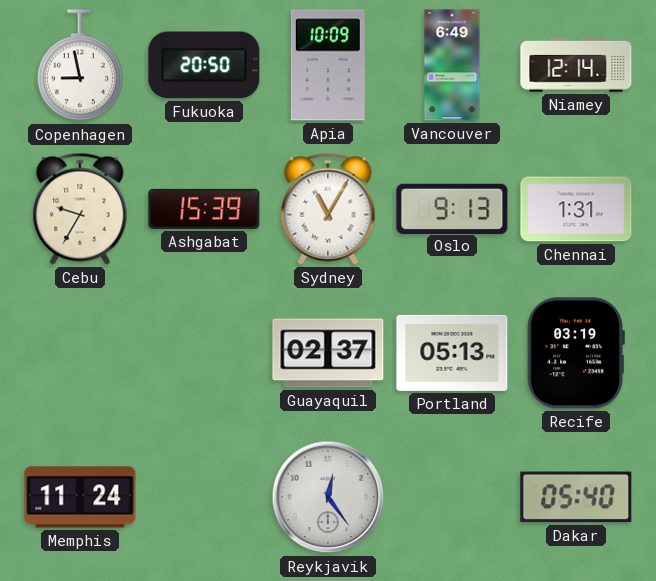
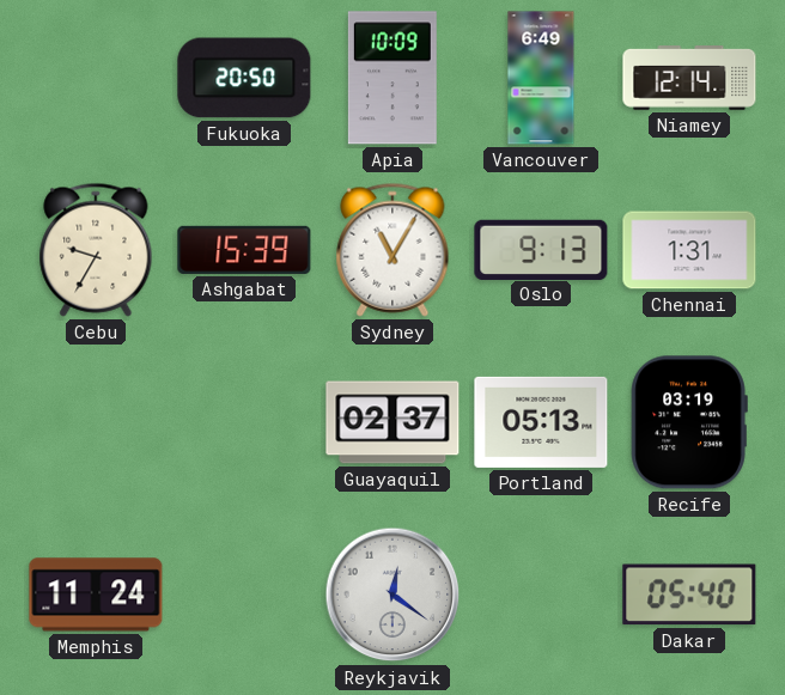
Copenhagen: 8:58 -> none (80, 66)
Reykjavik: 12:24 -> 12:21 (392, 595)
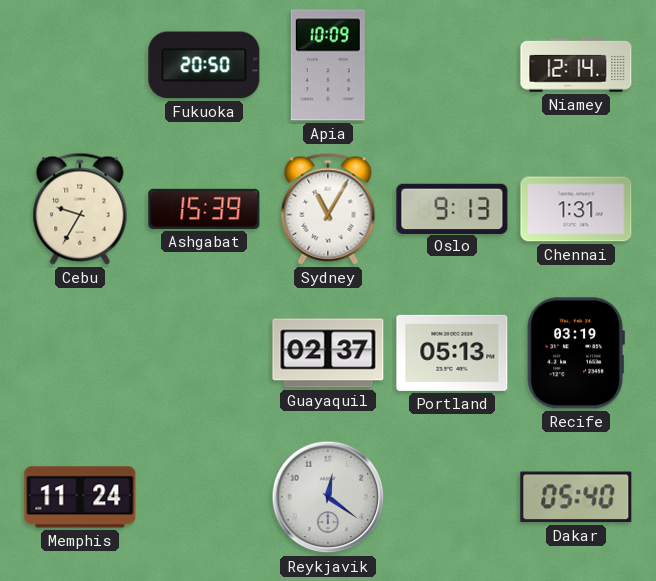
Vancouver: 6:49 -> none (541, 78)
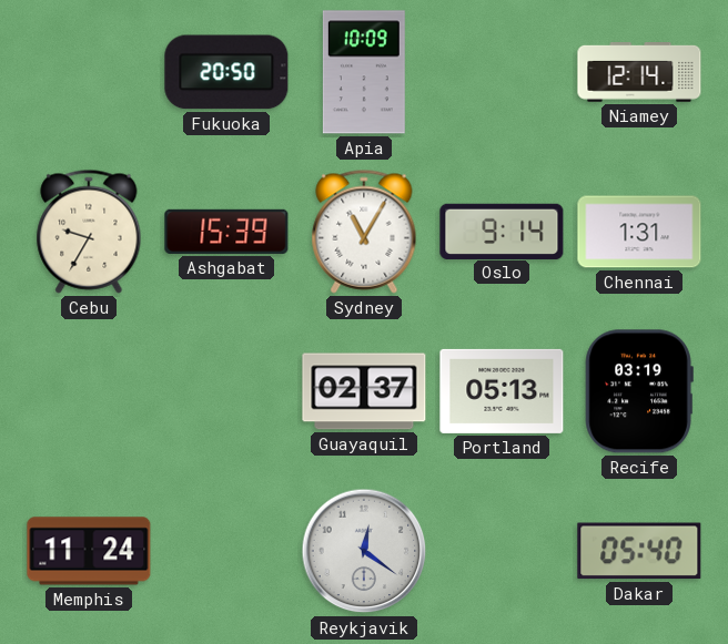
Oslo: 9:13 -> 9:14 (502, 231)
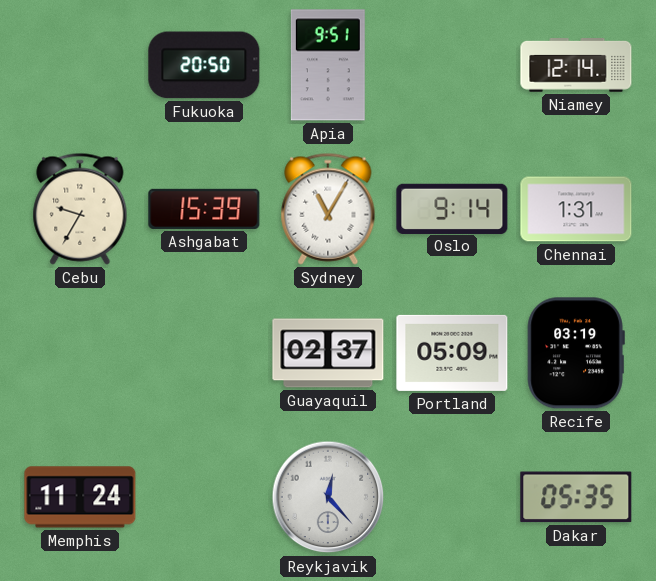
Apia: 10:09 -> 9:51 (328, 65)
Portland: 05:13 -> 05:09 (452, 353)
Reykjavik: 12:21 -> 12:23 (328, 497)
Dakar: 05:40 -> 05:35 (576, 497)
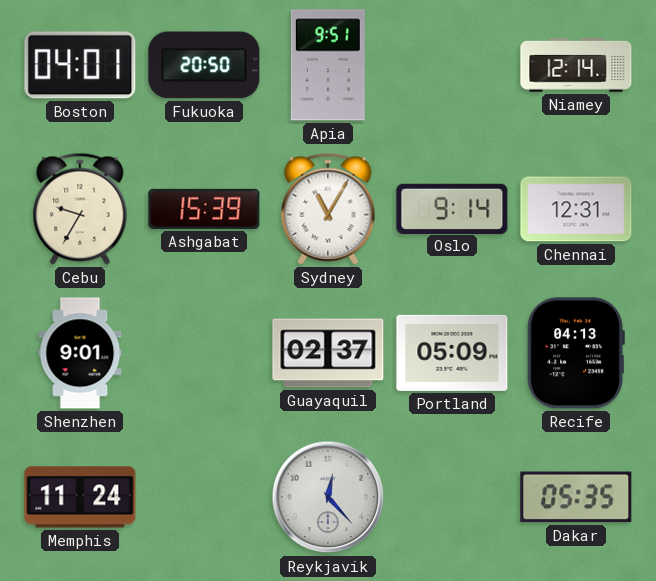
Boston: none -> 04:01 (80, 65)
Chennai: 1:31 -> 12:31 (576, 209)
Shenzhen: none -> 9:01 (80, 353)
Recife: 03:19 -> 04:13 (576, 353)
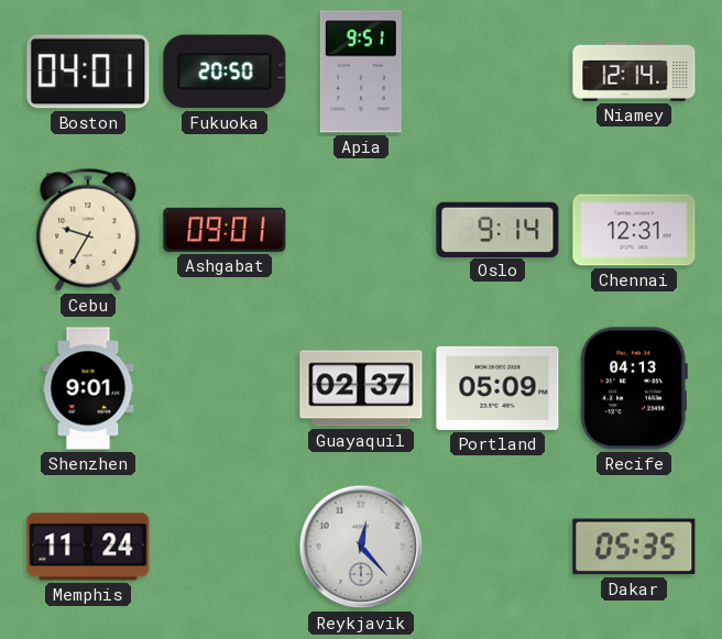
Ashgabat: 15:39 -> 09:01 (225, 230)
Sydney: 11:05 -> none (328, 209)
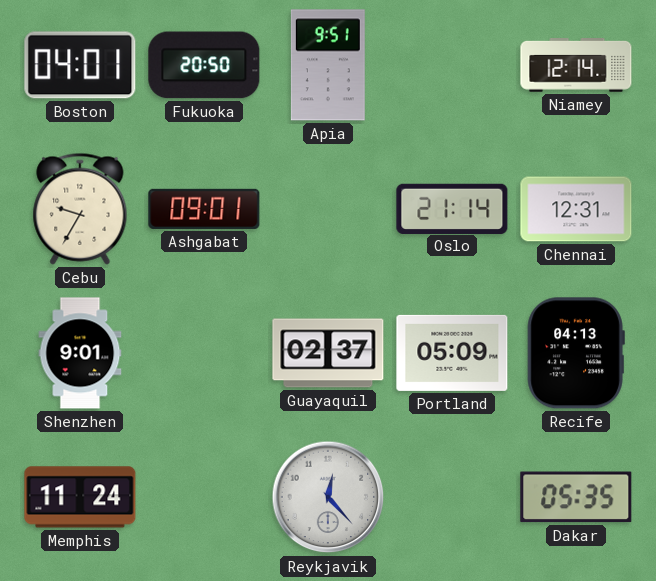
Oslo: 9:14 -> 21:14 (452, 208)
